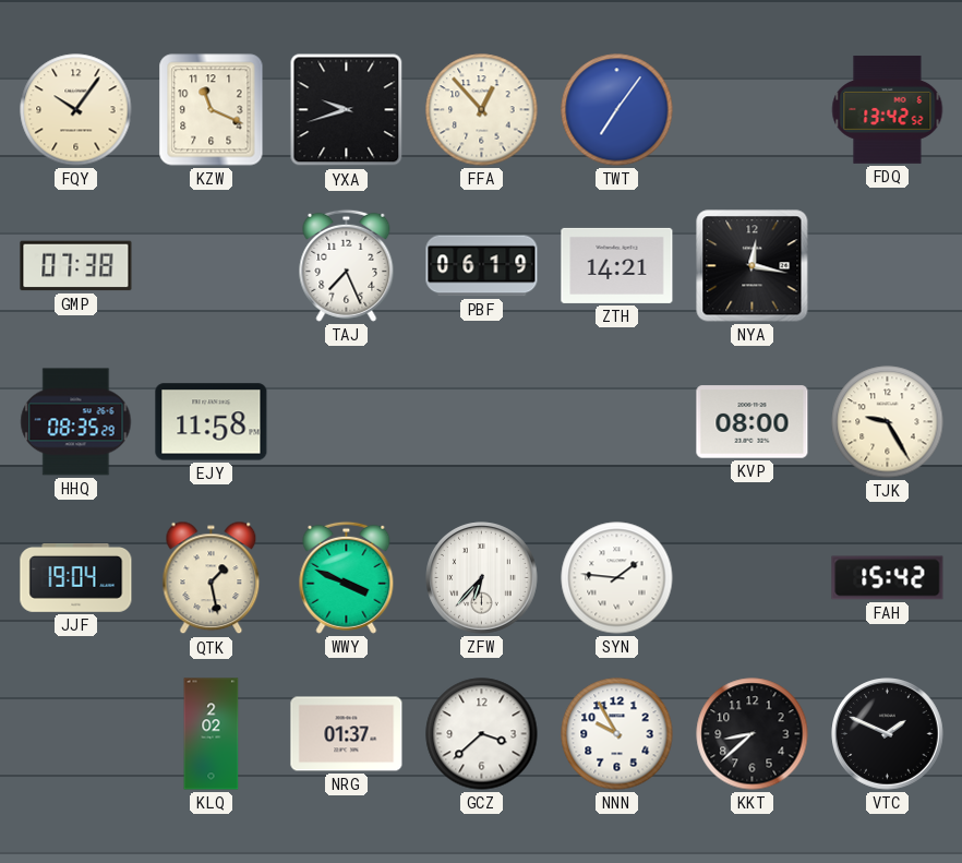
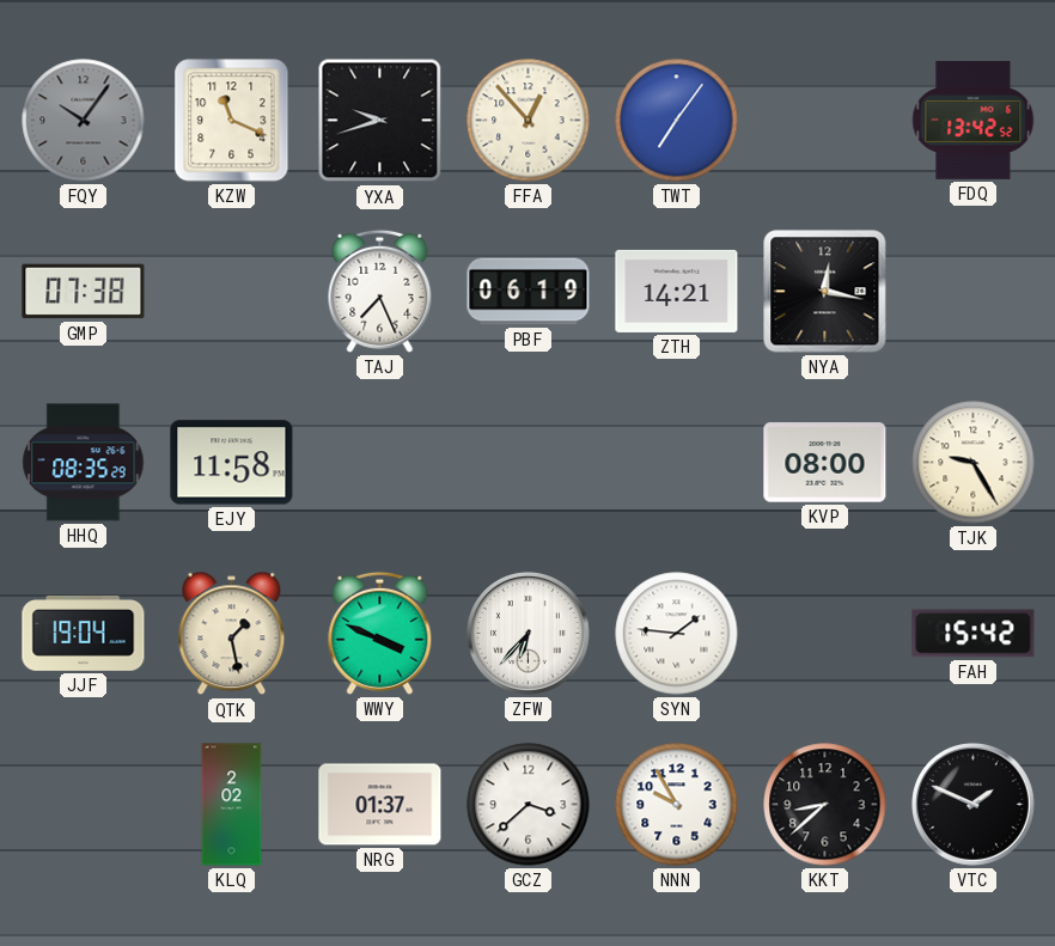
FQY dial: cream -> grey (84, 121)
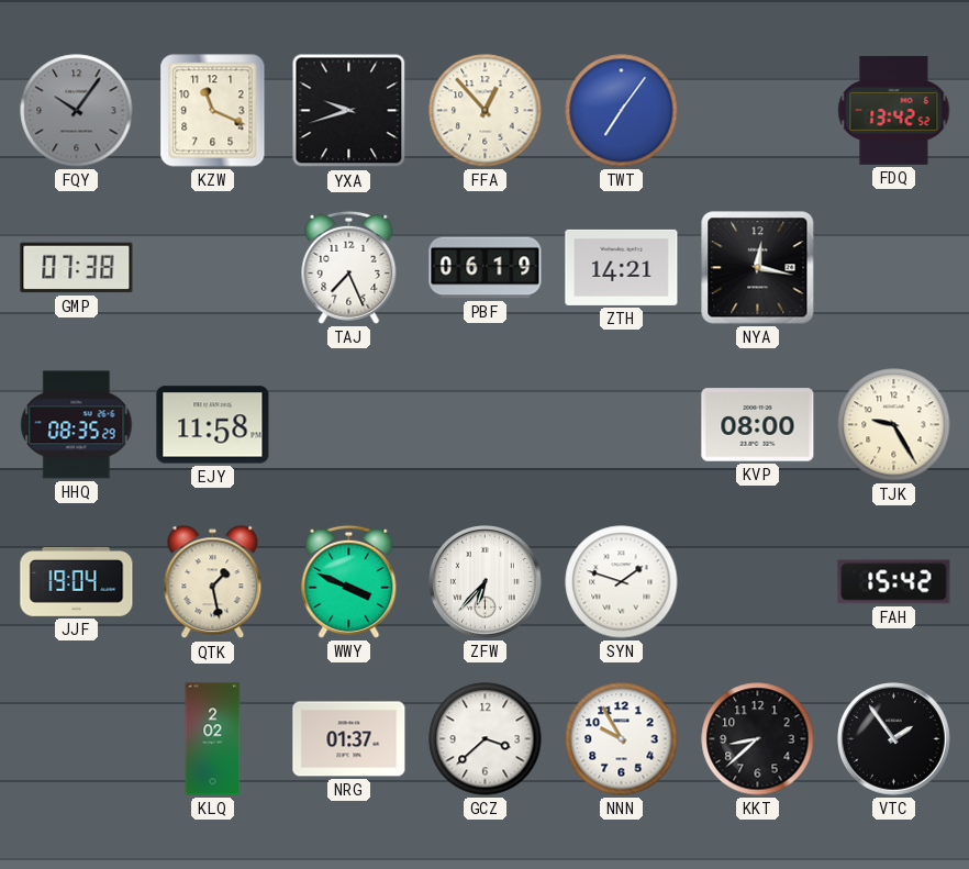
SYN: 1:46 -> 1:48 (622, 582)
VTC: 1:49 -> 1:54 (894, 739)
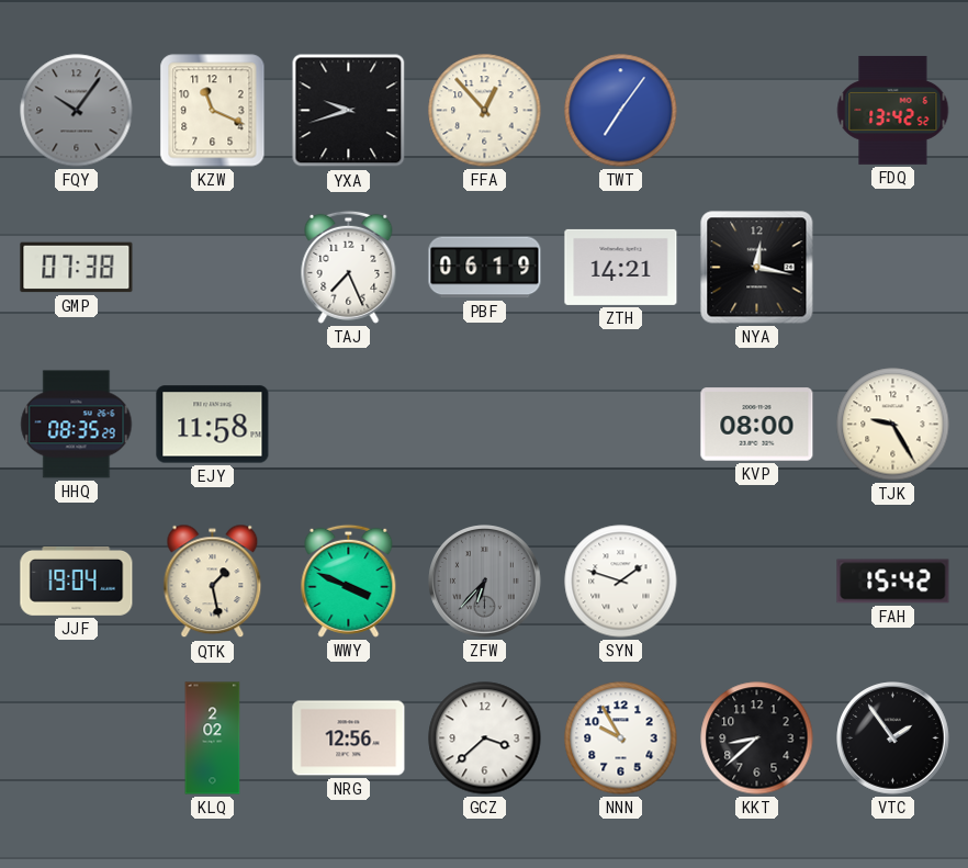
ZFW dial: white -> grey (485, 582)
NRG: 01:37 -> 12:56 (349, 739)
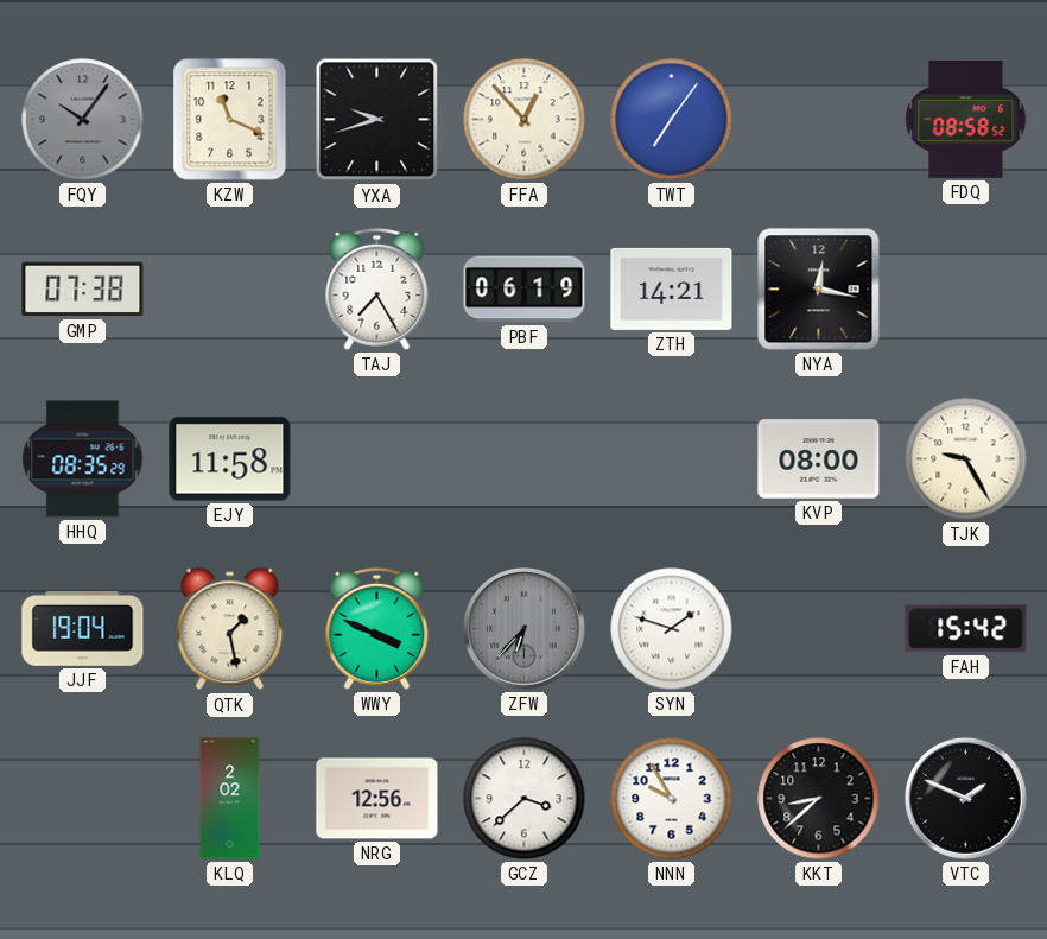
FDQ: 13:42 -> 08:58 (966, 119)
TAJ: 7:26 -> 7:25 (377, 288)
VTC: 1:54 -> 1:49 (966, 799)
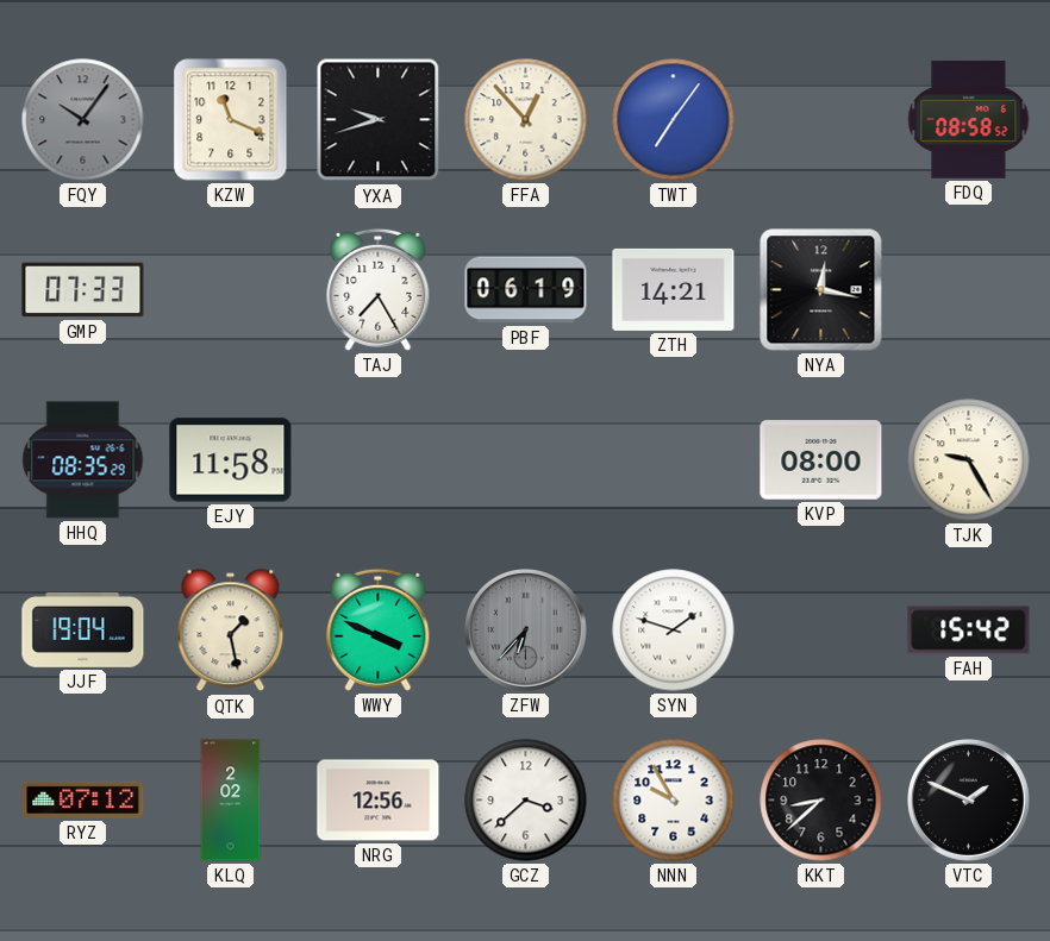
GMP: 07:38 -> 07:33 (83, 290)
RYZ: none -> 07:12 (83, 799)
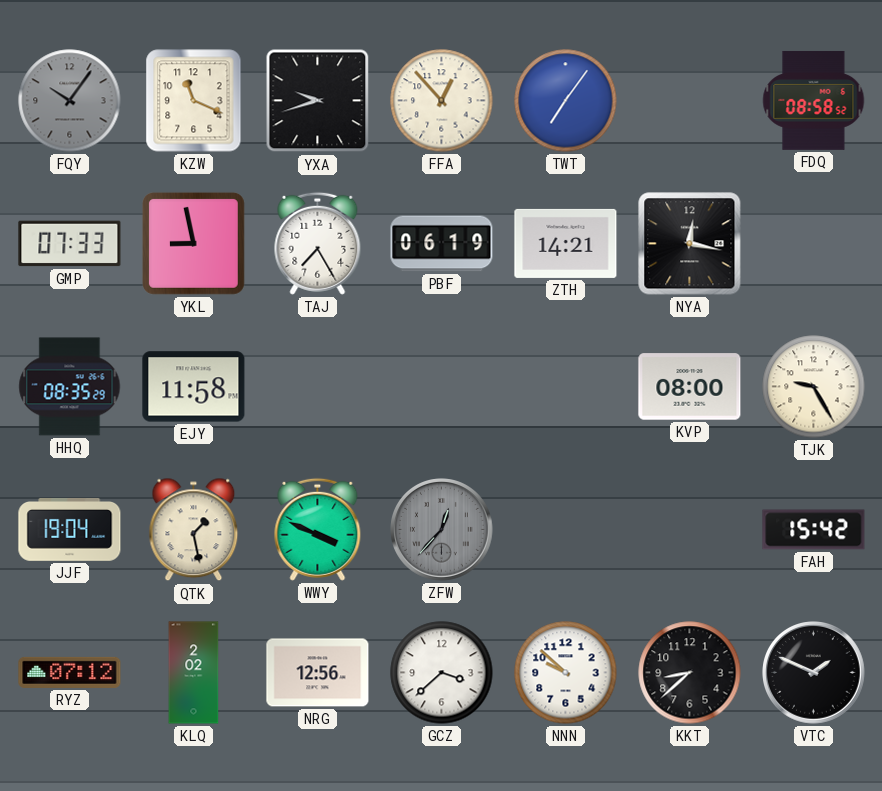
YKL: none -> 8:58 (194, 244)
ZFW: 6:37 -> 12:37 (442, 530)
SYN: 1:48 -> none (674, 631)
NNN: 9:55 -> 9:52 (566, 673)
